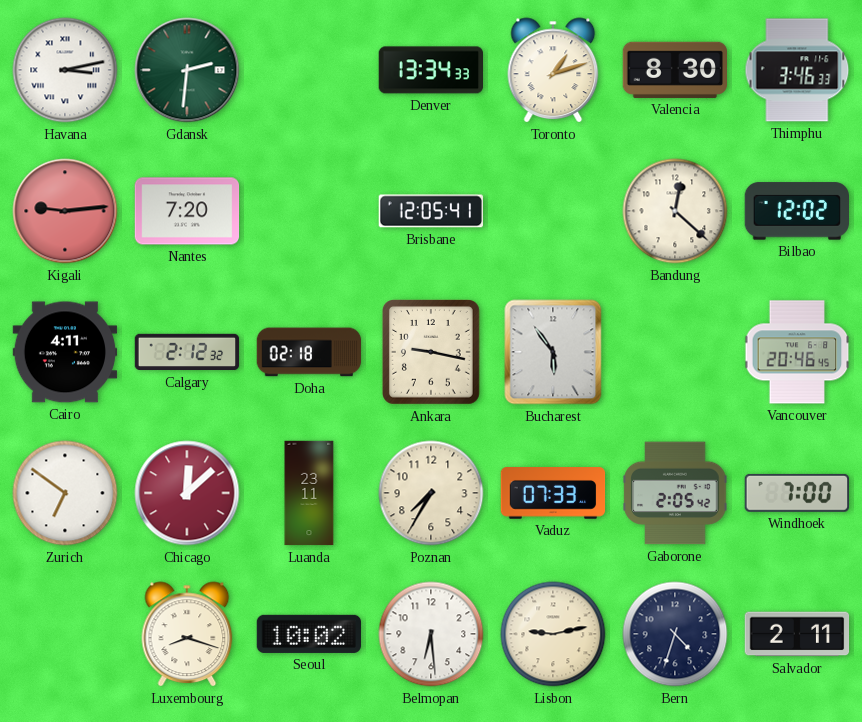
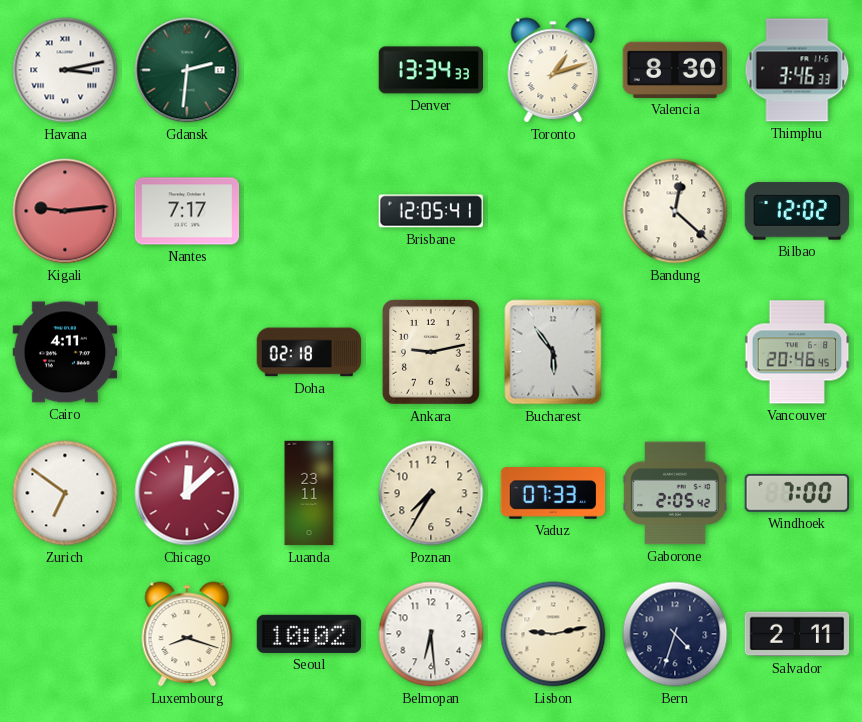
Nantes: 7:20 -> 7:17 (187, 211)
Calgary: 2:12 -> none (187, 352)
Ankara: 9:17 -> 9:13 (431, 353)
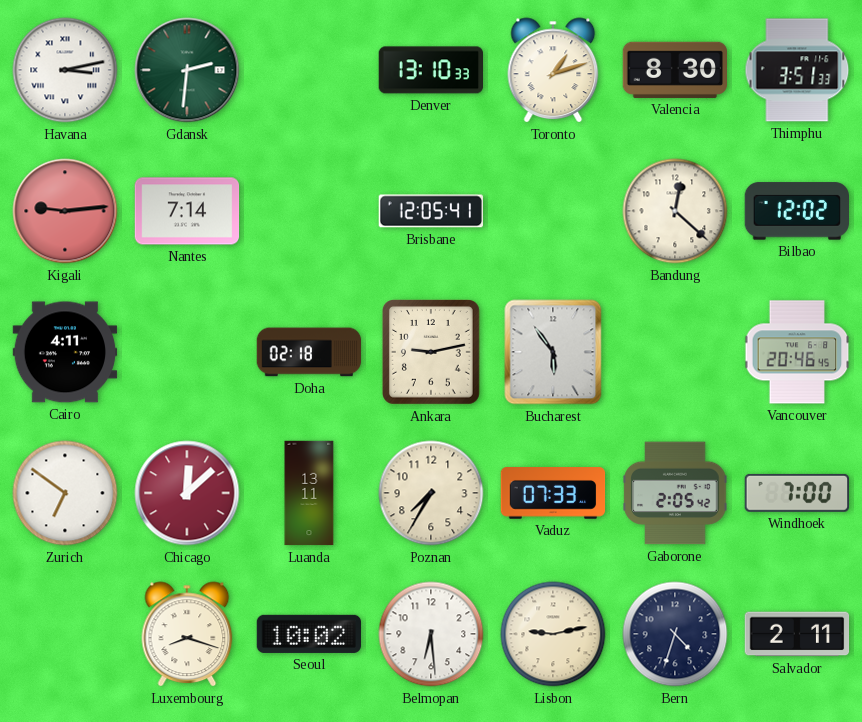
Denver: 13:34 -> 13:10 (430, 70)
Thimphu: 3:46 -> 3:51 (797, 70)
Nantes: 7:17 -> 7:14 (187, 211)
Luanda: 23:11 -> 13:11 (309, 493)
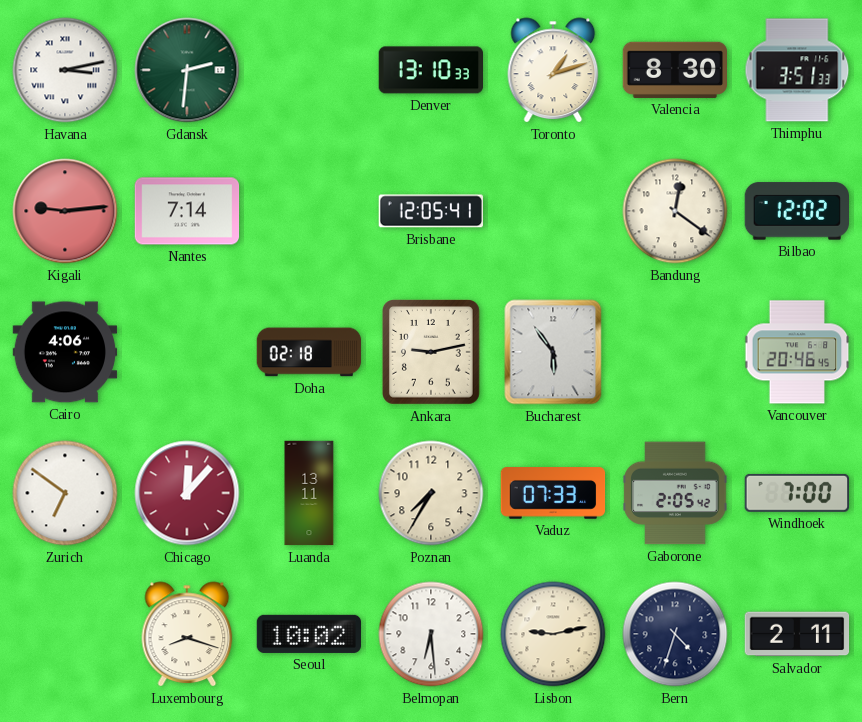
Bandung: 12:22 -> 12:21 (675, 211)
Cairo: 4:11 -> 4:06 (65, 352)
Chicago: 12:08 -> 12:07 (187, 493)
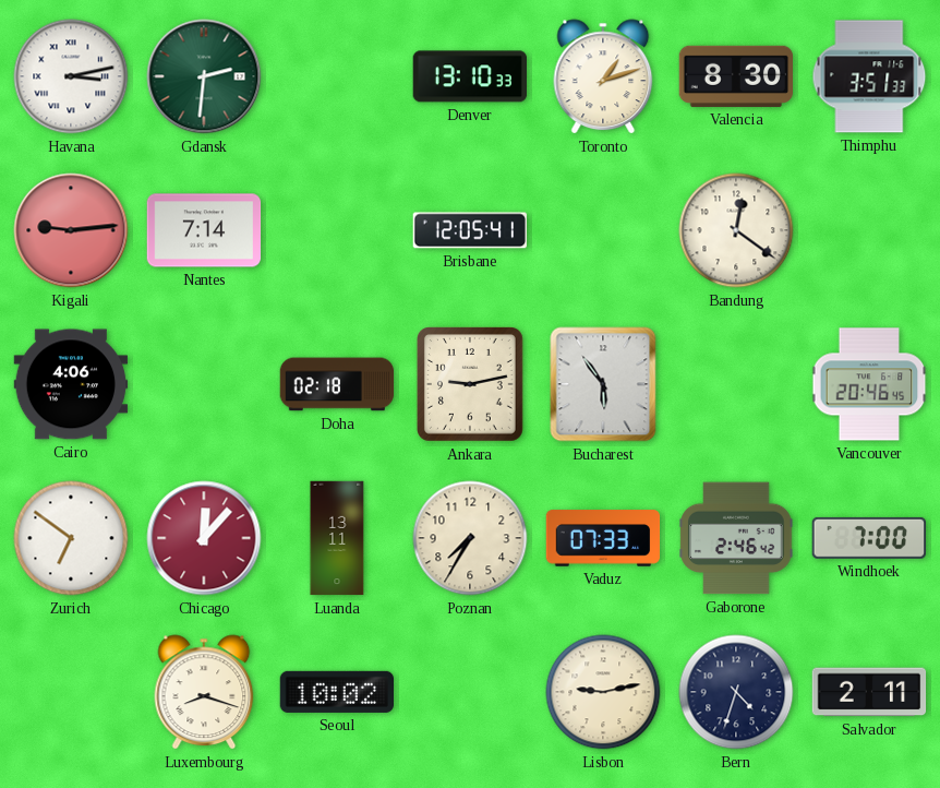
Bilbao: 12:02 -> none (796, 211)
Gaborone: 2:05 -> 2:46 (736, 538)
Belmopan: 6:29 -> none (431, 634)
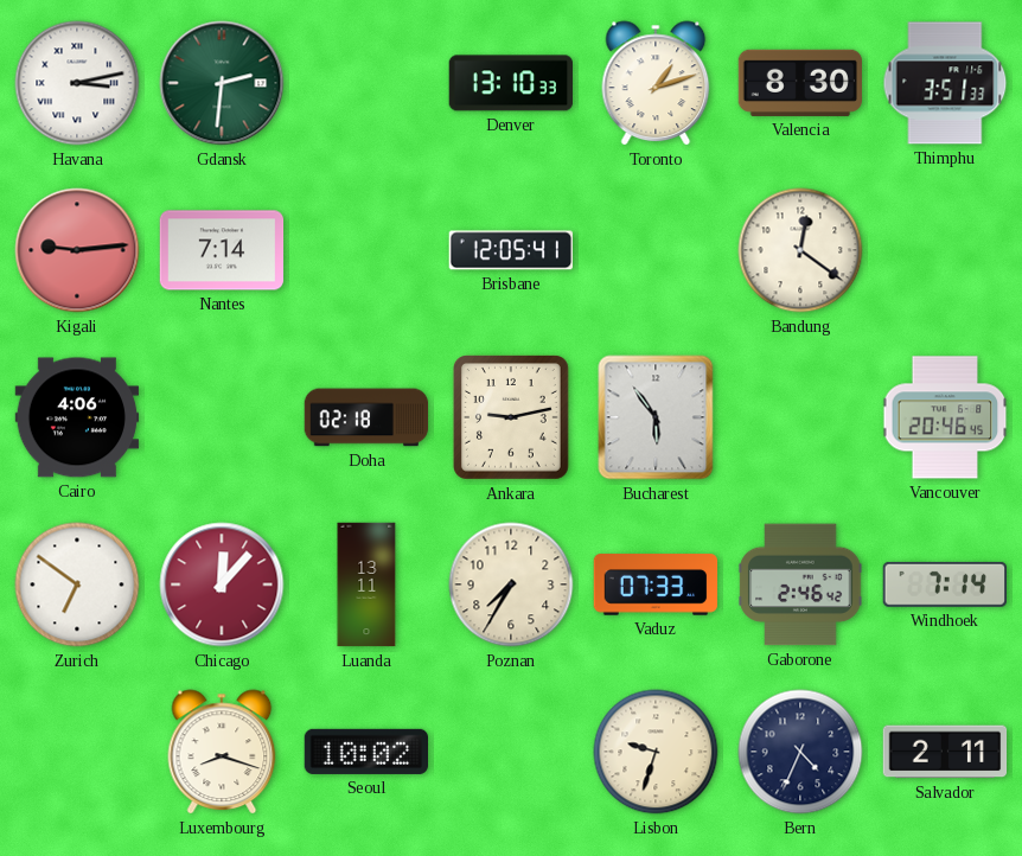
Windhoek: 7:00 -> 7:14 (944, 584)
Lisbon: 9:13 -> 9:33 (656, 752)
Bern: 4:33 -> 4:34 (800, 752)
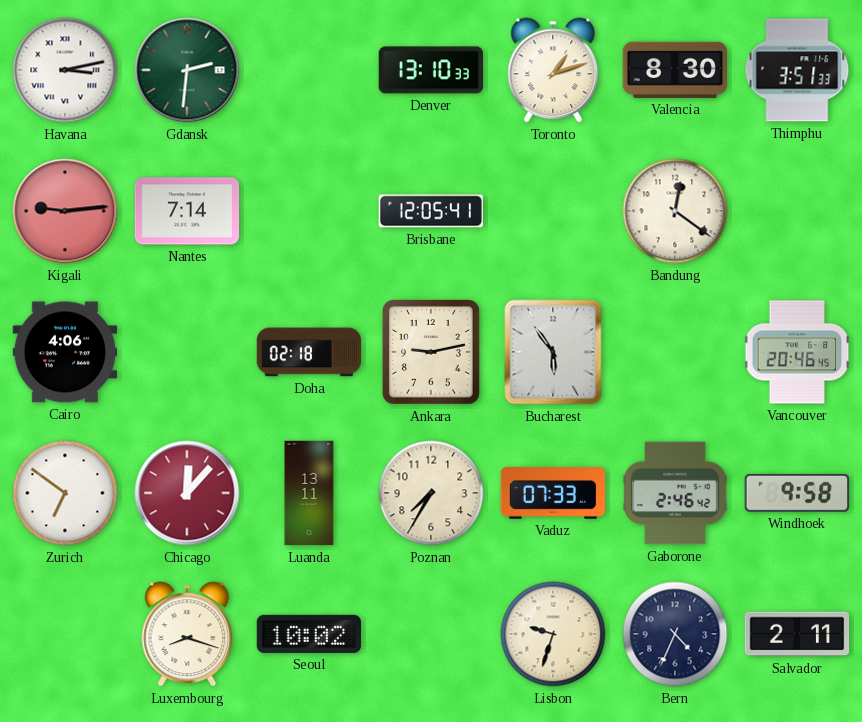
Windhoek: 7:14 -> 9:58 (796, 493)
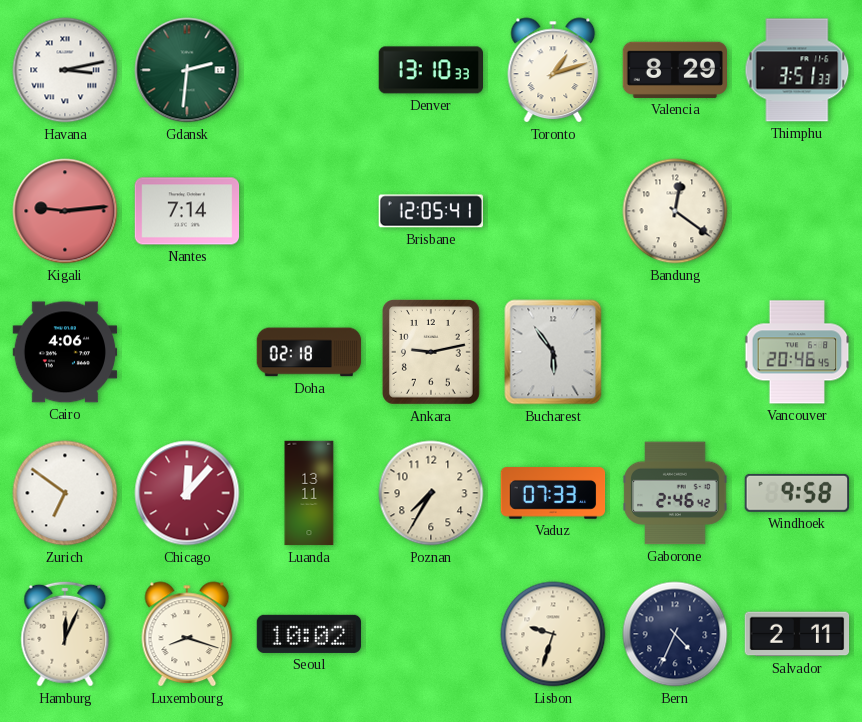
Valencia: 8:30 -> 8:29 (674, 70)
Hamburg: none -> 12:04 (65, 634)
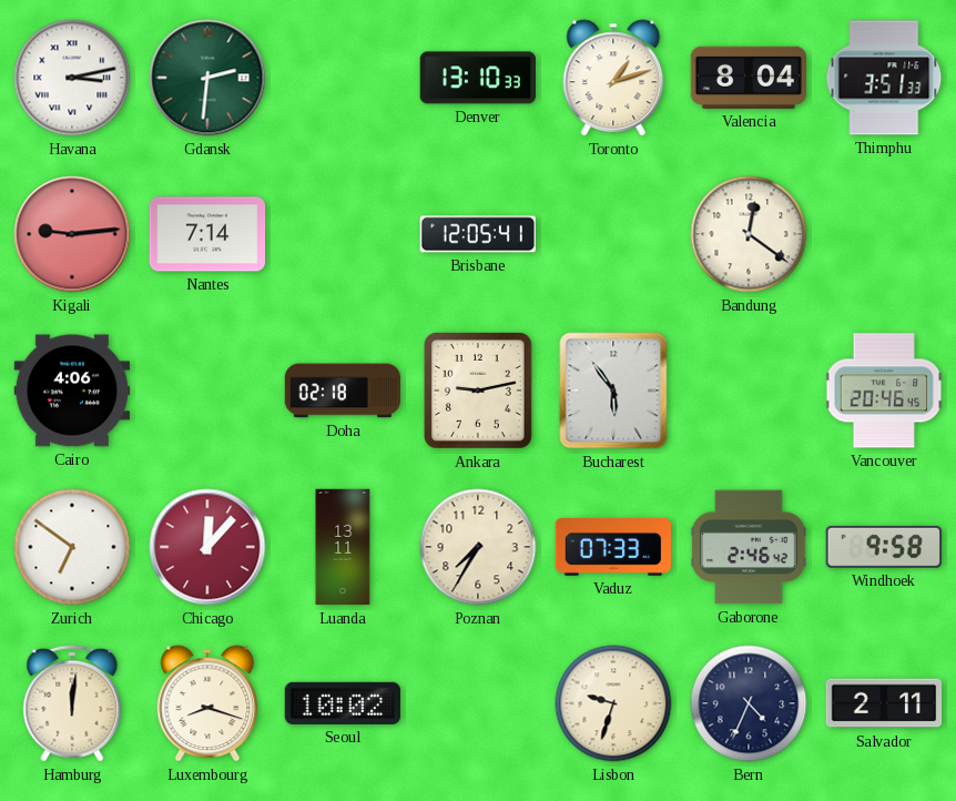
Valencia: 8:29 -> 8:04 (747, 78)
Hamburg: 12:04 -> 12:01 (72, 703)
